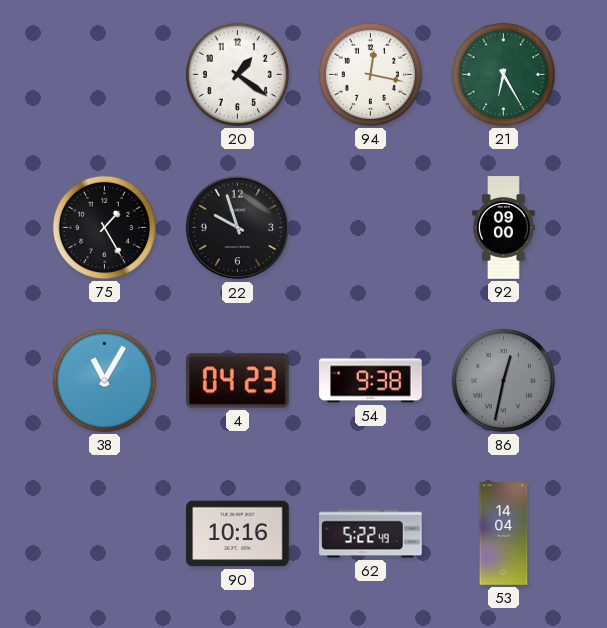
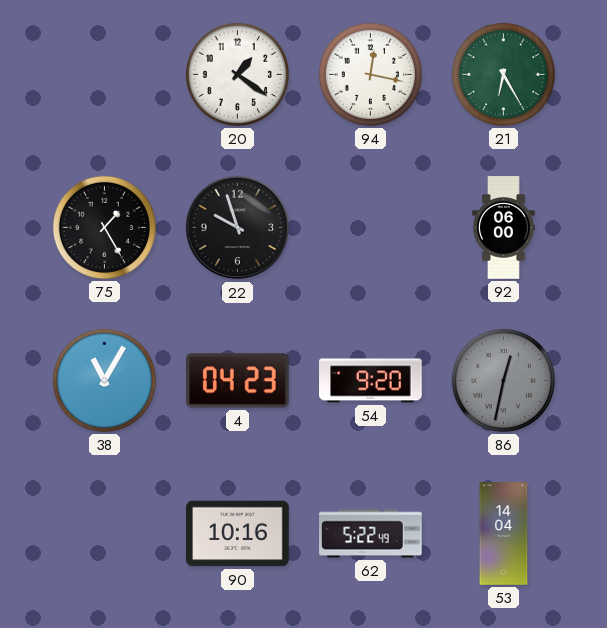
92: 09:00 -> 06:00 (504, 228)
54: 9:38 -> 9:20 (371, 381)
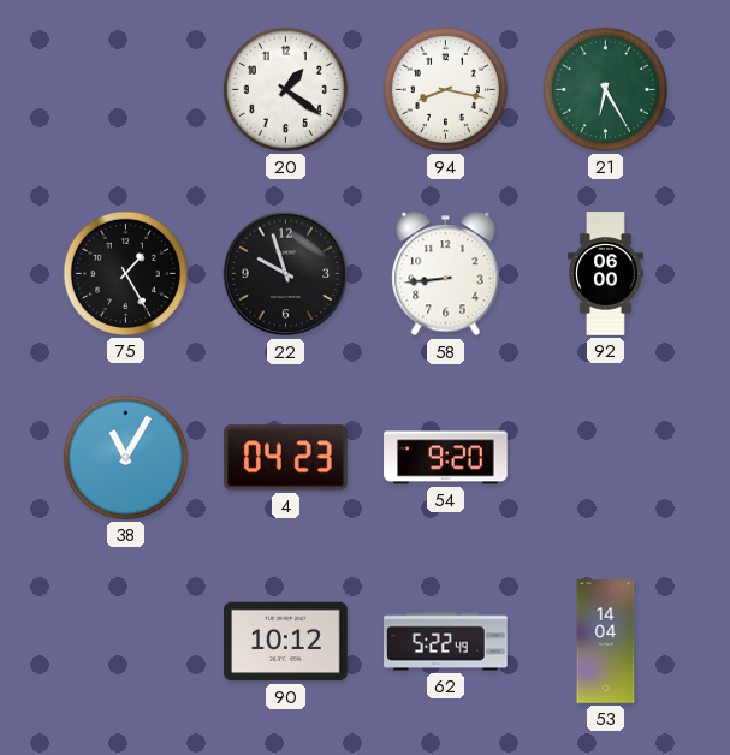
94: 12:17 -> 8:17 (445, 89)
58: none -> 8:44 (446, 274)
86: 12:32 -> none (503, 380)
90: 10:16 -> 10:12 (286, 642)
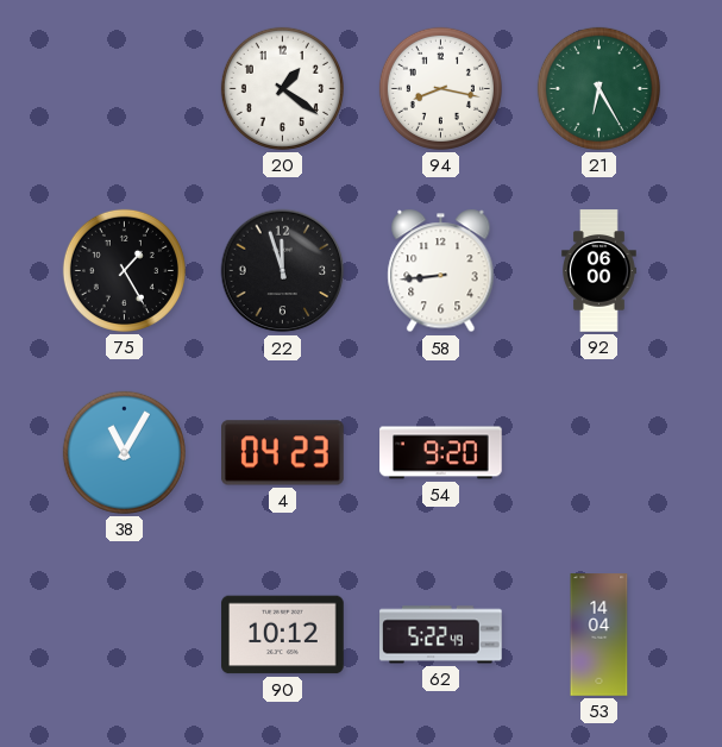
22: 9:57 -> 11:57 (283, 271)
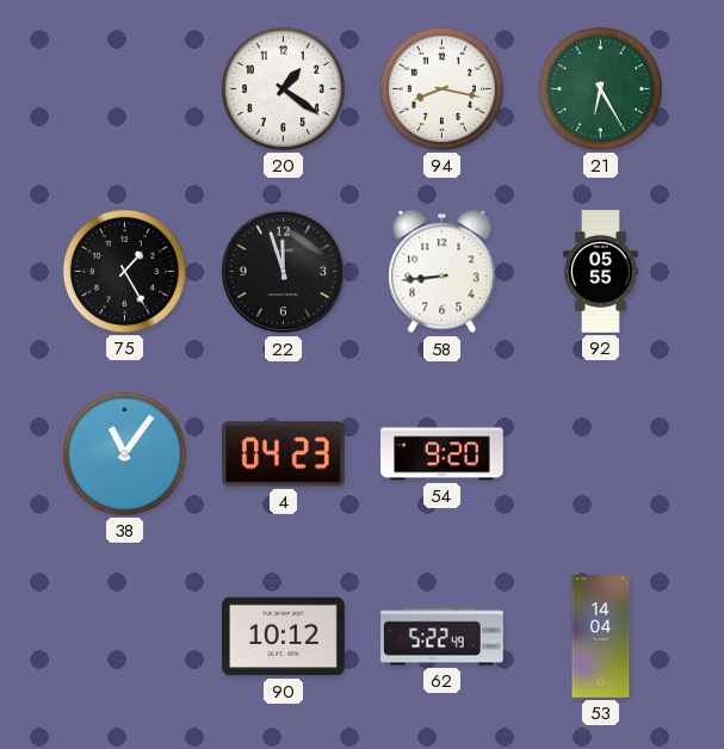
92: 06:00 -> 05:55 (601, 272)
38: 11:05 -> 11:06 (124, 453)
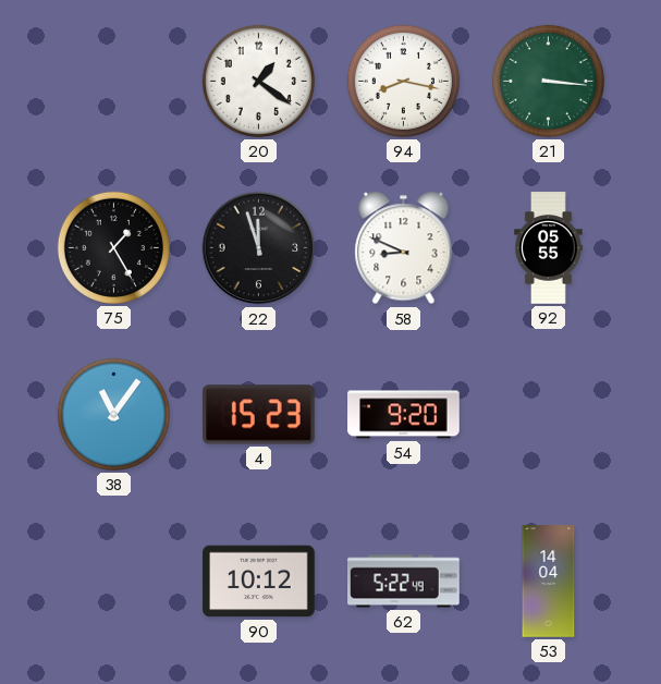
21: 6:25 -> 3:16 (548, 81)
58: 8:44 -> 8:49 (404, 248)
4: 04:23 -> 15:23 (259, 415)
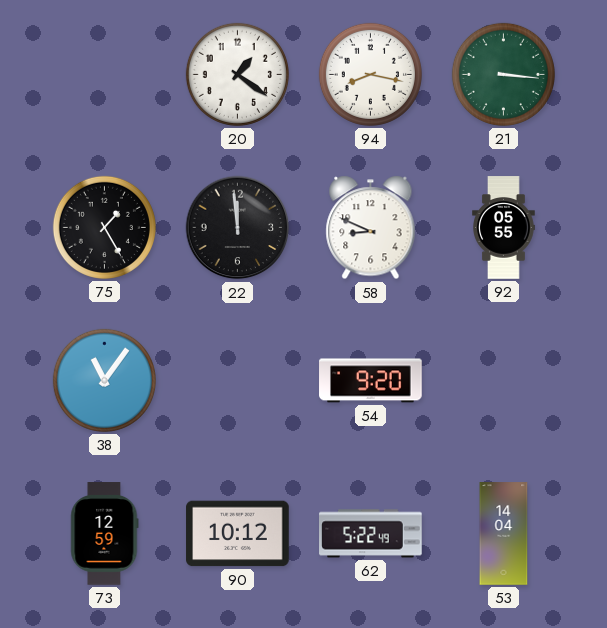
22: 11:57 -> 11:59 (238, 228)
4: 15:23 -> none (259, 415)
73: none -> 12:59 (105, 534)
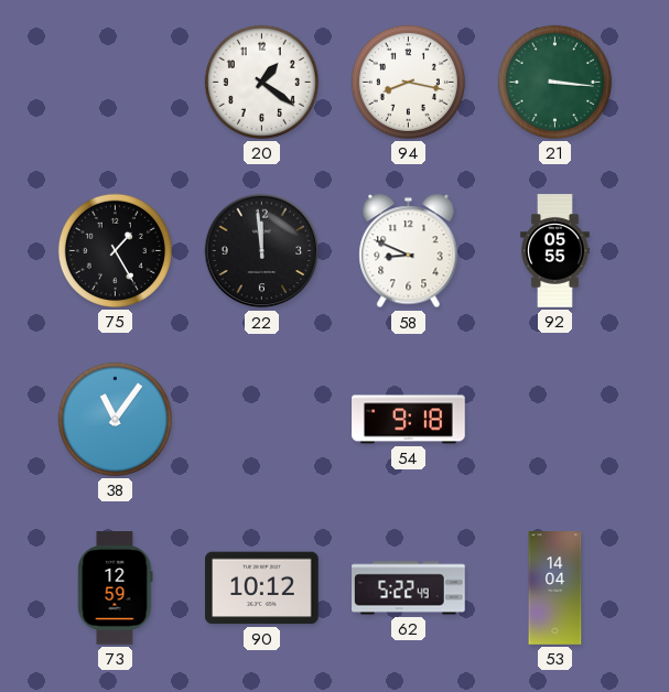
54: 9:20 -> 9:18 (409, 420)
